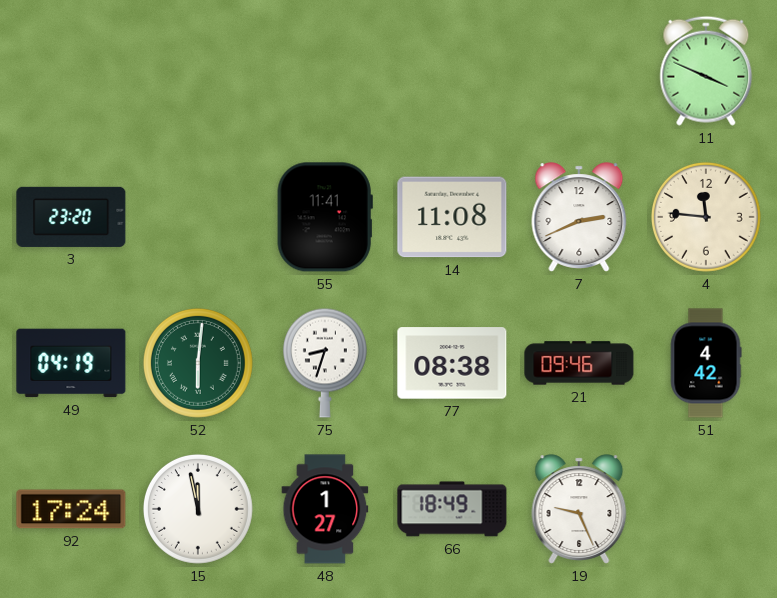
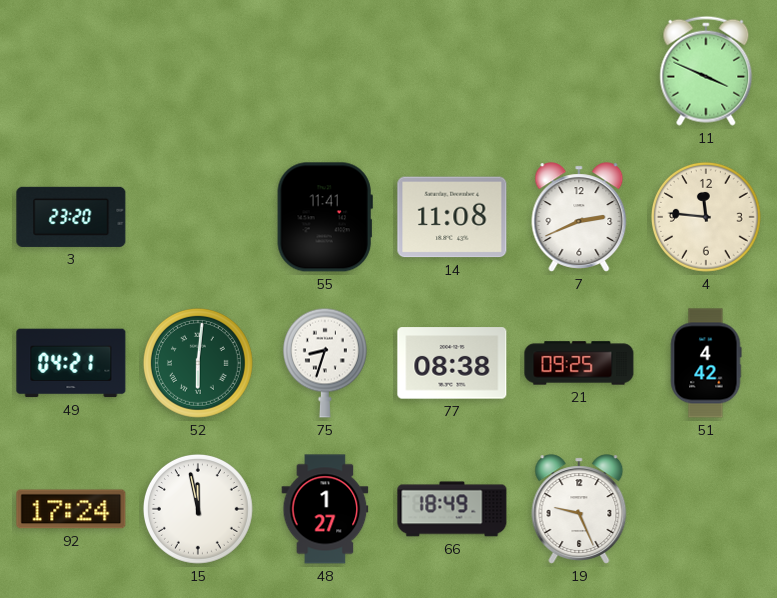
49: 04:19 -> 04:21 (71, 363)
21: 09:46 -> 09:25 (579, 363)
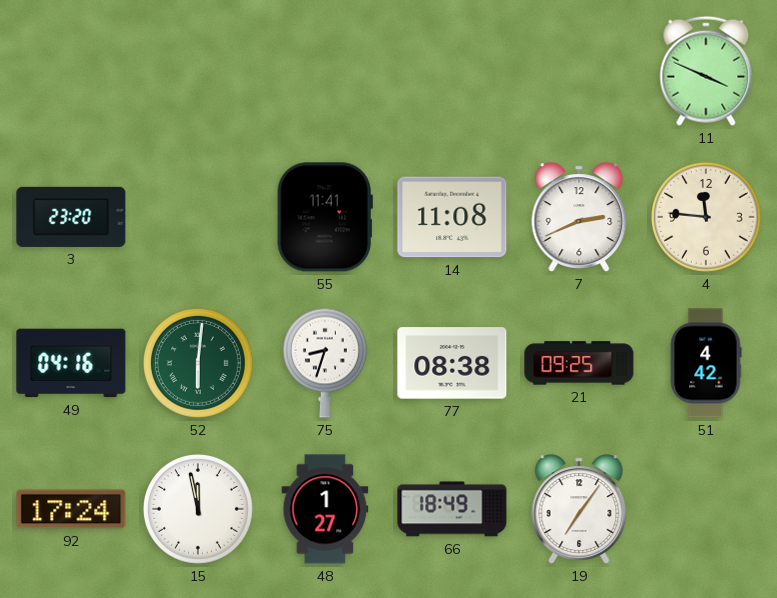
49: 04:21 -> 04:16 (71, 363)
19: 9:26 -> 7:06 (579, 509)
